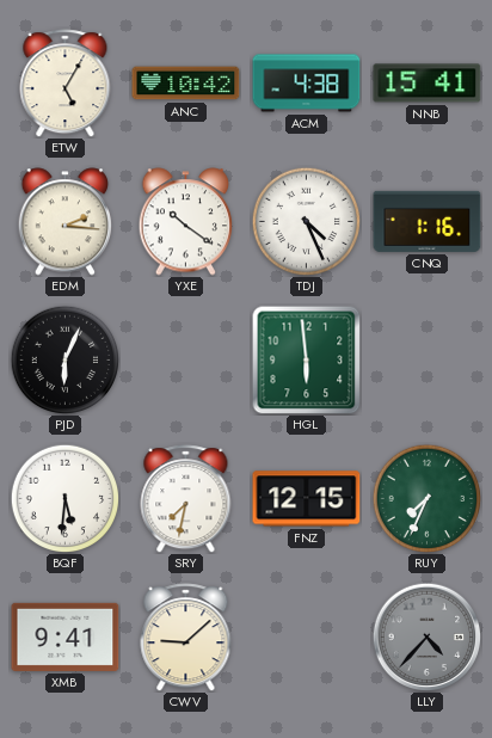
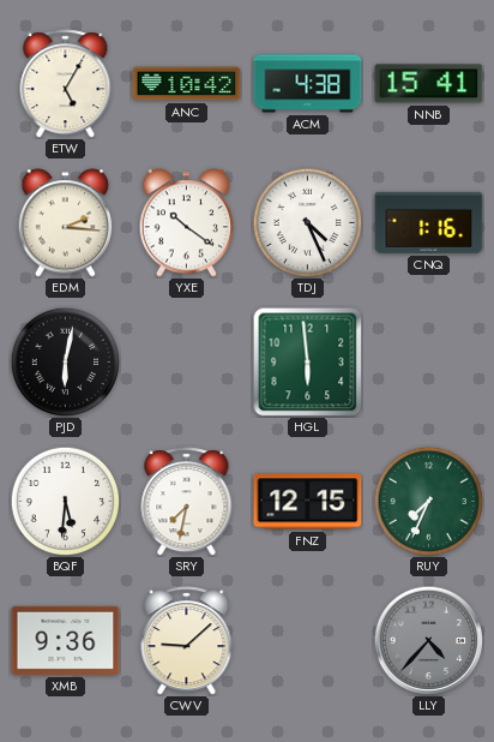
PJD: 6:04 -> 6:02 (65, 361)
XMB: 9:41 -> 9:36 (66, 640)
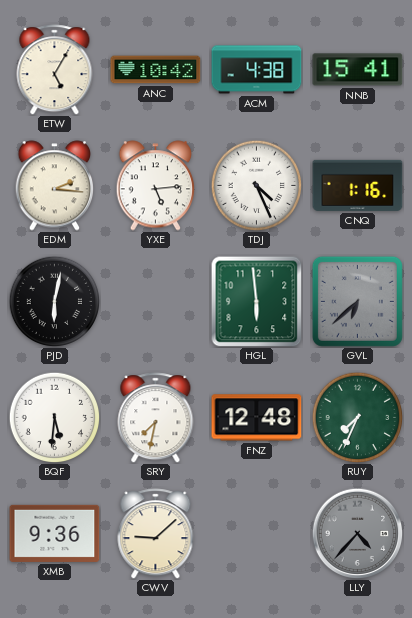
YXE: 10:21 -> 5:14 (156, 186)
GVL: none -> 6:38 (357, 301)
FNZ: 12:15 -> 12:48 (257, 418)
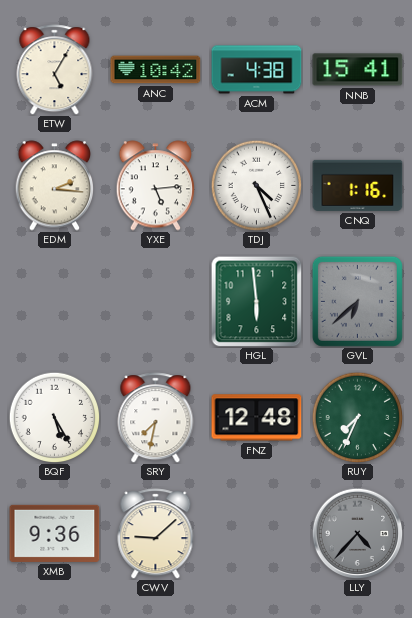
PJD: 6:02 -> none (54, 301)
BQF: 5:31 -> 5:25 (54, 417)
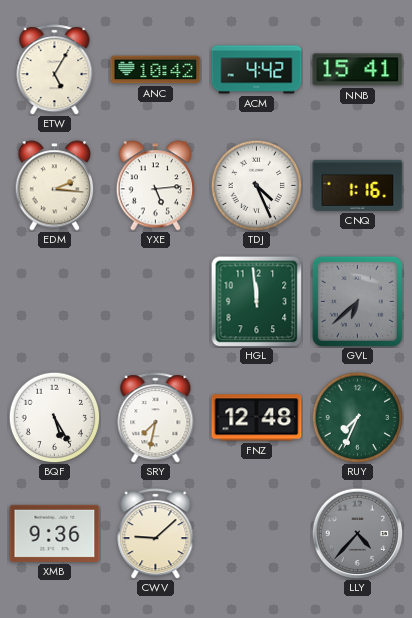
ACM: 4:38 -> 4:42 (257, 70)
HGL: 5:59 -> 11:59 (257, 302)
